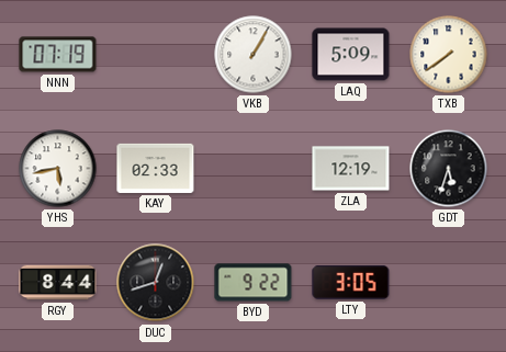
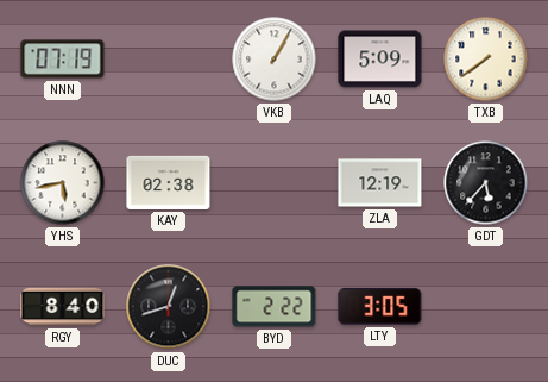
KAY: 02:33 -> 02:38 (169, 182)
GDT: 5:33 -> 5:37 (486, 183)
RGY: 8:44 -> 8:40 (63, 307)
BYD: 9:22 -> 2:22 (275, 307)
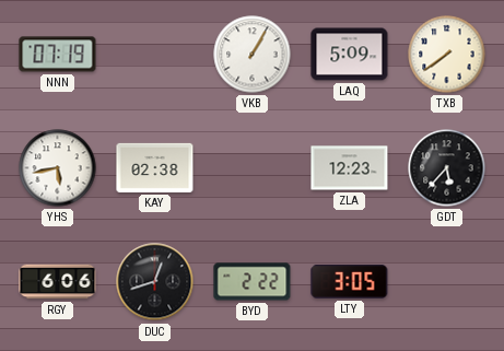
ZLA: 12:19 -> 12:23 (350, 168)
RGY: 8:40 -> 6:06 (58, 282)
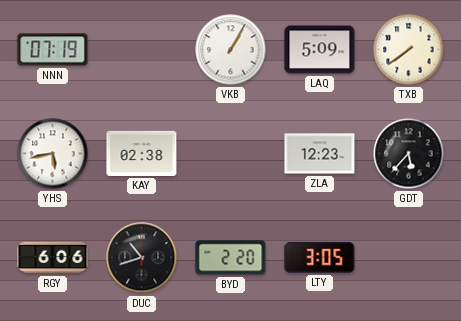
DUC: 12:42 -> 10:42 (142, 258)
BYD: 2:22 -> 2:20 (231, 258)
